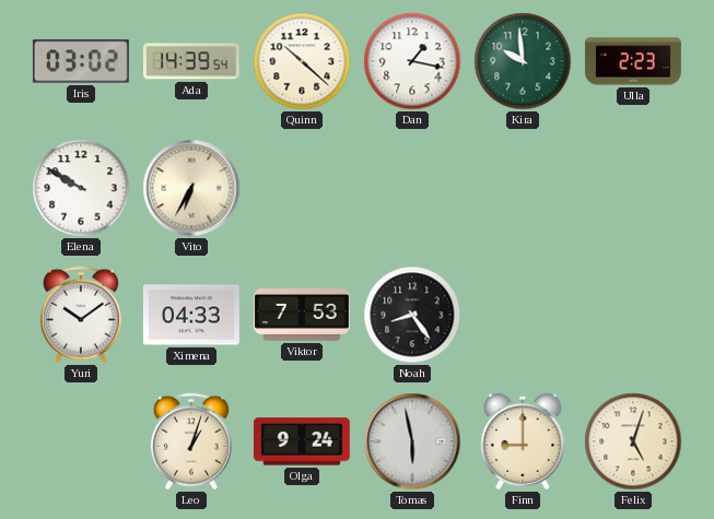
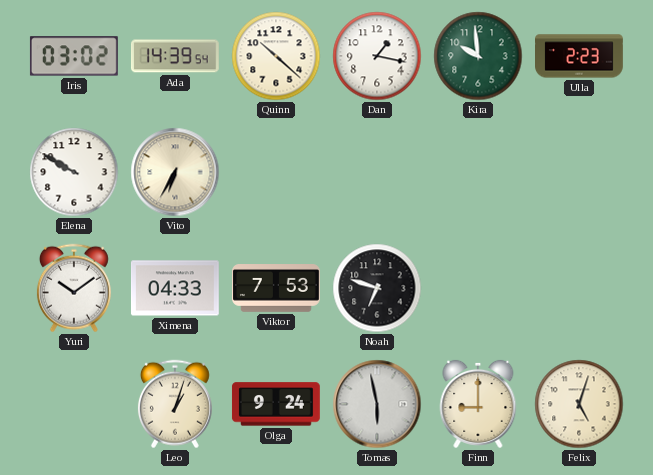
Noah: 8:24 -> 6:48 (377, 288)
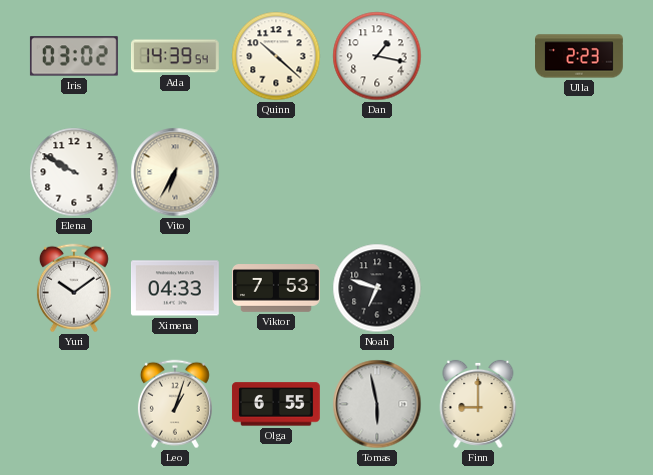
Kira: 9:59 -> none (478, 56)
Olga: 9:24 -> 6:55 (276, 404)
Felix: 5:03 -> none (579, 404)
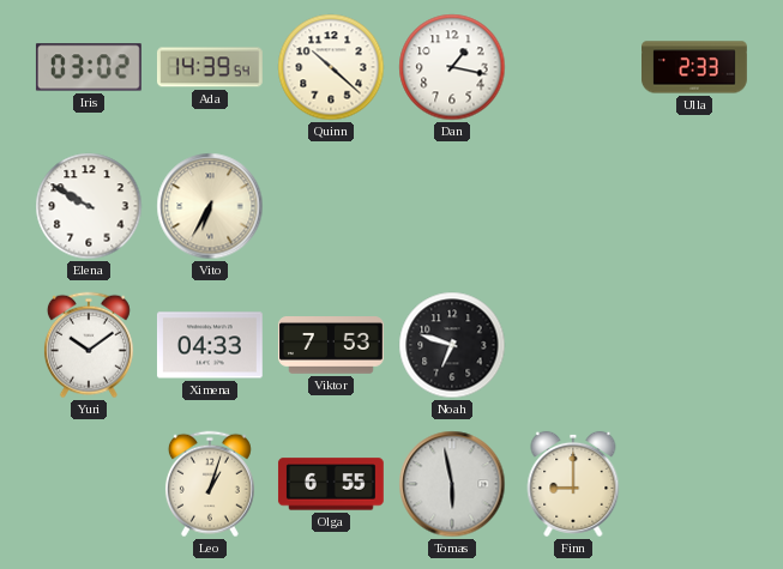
Ulla: 2:23 -> 2:33 (695, 67)
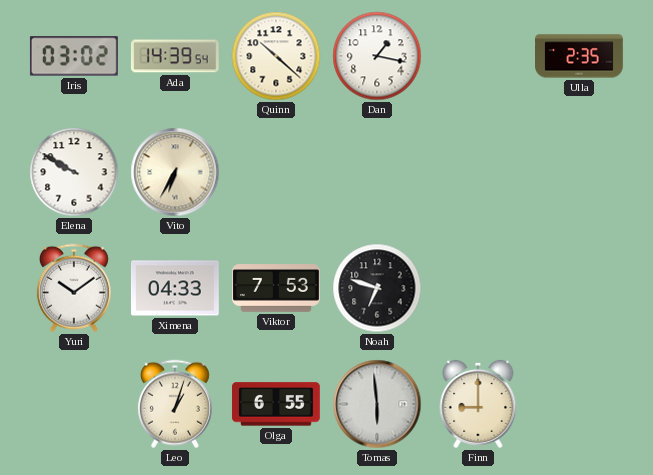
Ulla: 2:33 -> 2:35 (580, 56)
Tomas: 5:58 -> 5:59 (377, 404)
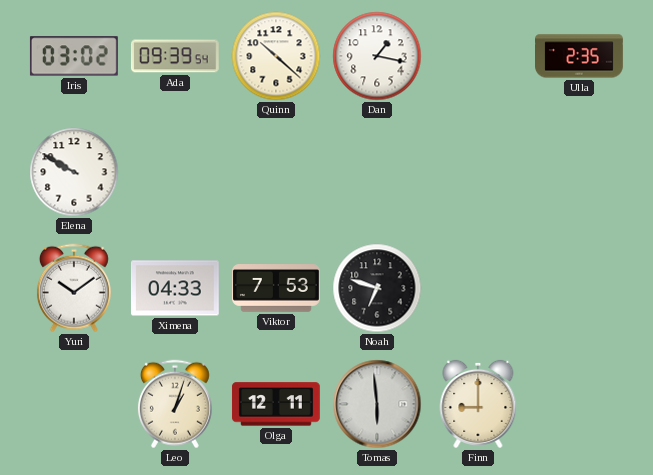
Ada: 14:39 -> 09:39 (175, 56)
Vito: 6:35 -> none (175, 172)
Olga: 6:55 -> 12:11 (276, 404)
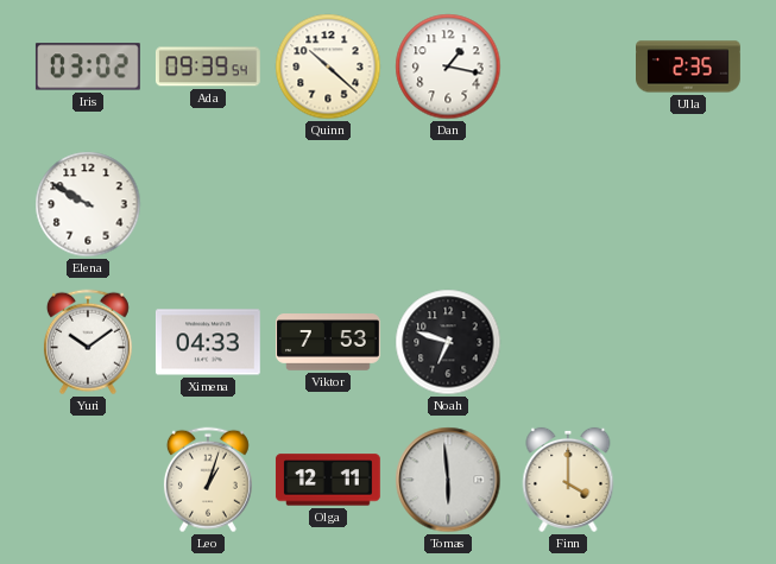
Finn: 9:00 -> 4:00 (568, 480)
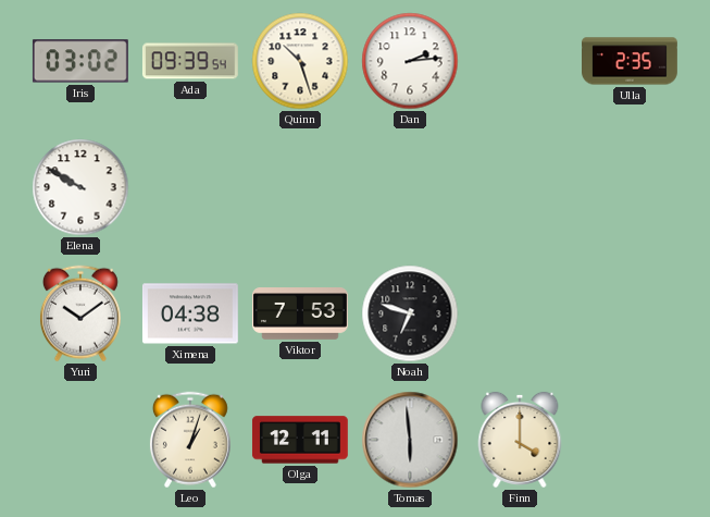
Quinn: 10:22 -> 10:27 (300, 61)
Dan: 1:17 -> 2:14 (410, 61)
Ximena: 04:33 -> 04:38 (190, 313)
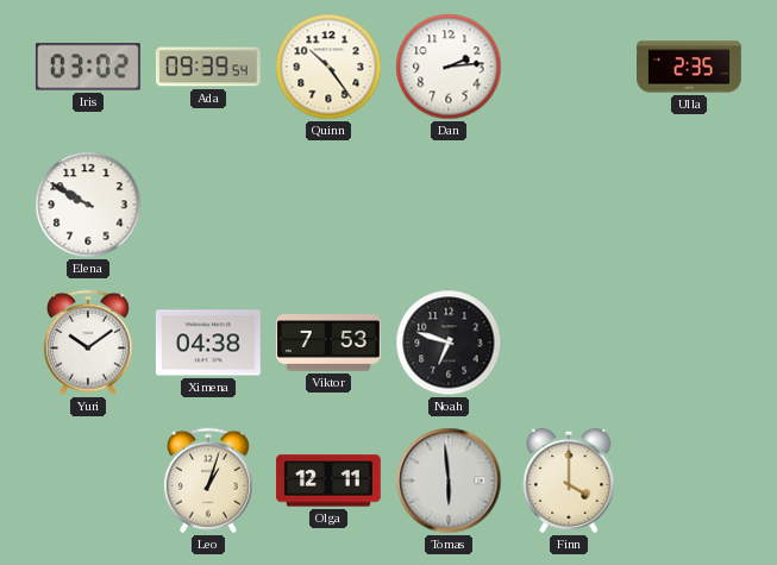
Quinn: 10:27 -> 10:24 (328, 67)
